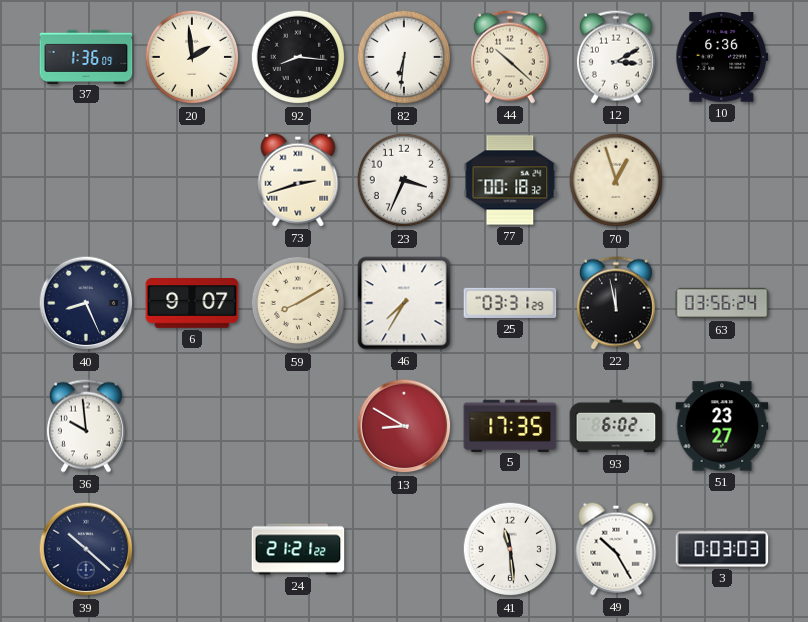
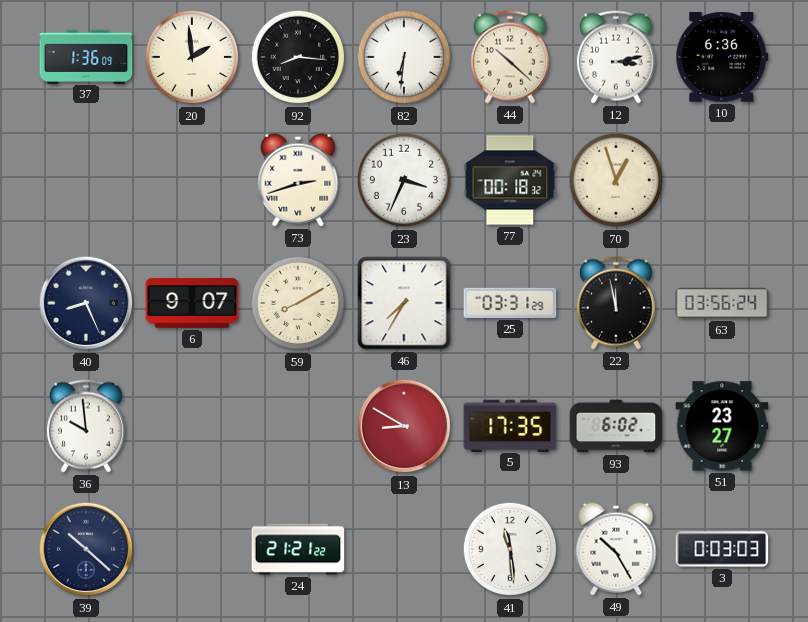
12: 3:10 -> 3:13 (616, 57)
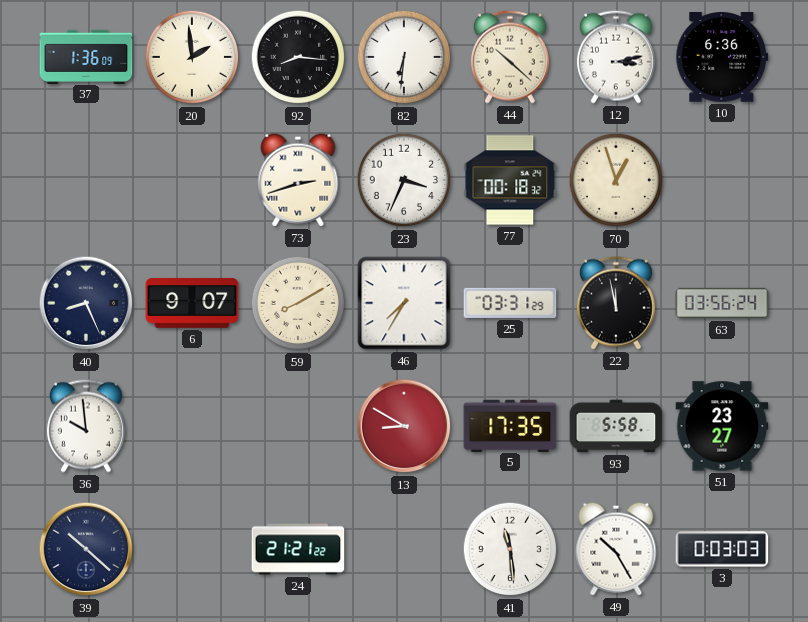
93: 6:02 -> 5:58 (616, 426)
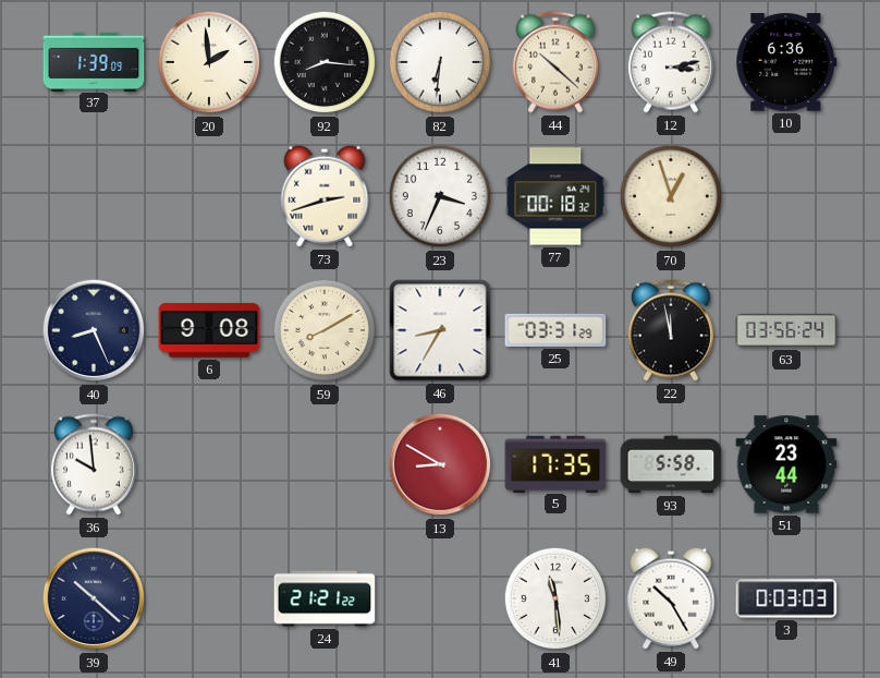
37: 1:36 -> 1:39 (94, 61)
6: 9:07 -> 9:08 (209, 330)
46: 7:35 -> 8:35 (440, 330)
51: 23:27 -> 23:44 (786, 464)
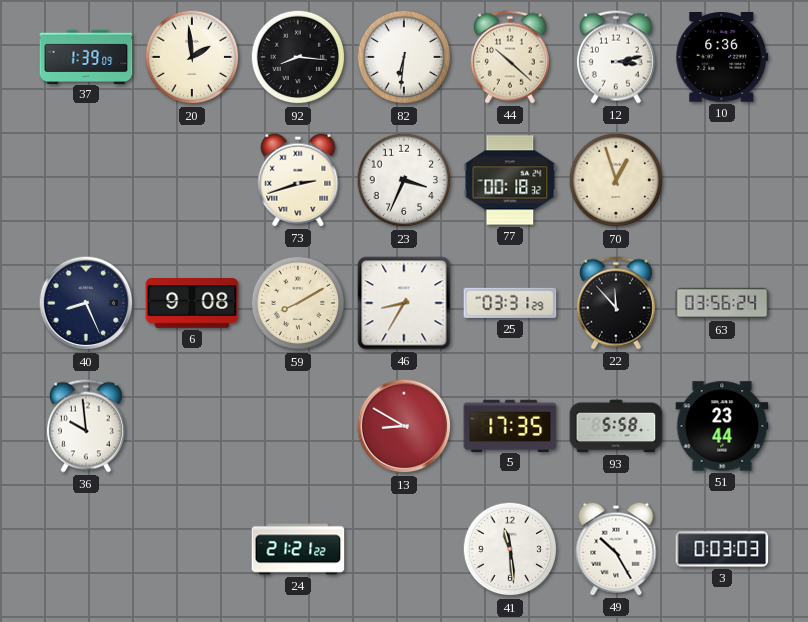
22: 11:58 -> 11:53 (616, 303)
39: 10:22 -> none (94, 598)
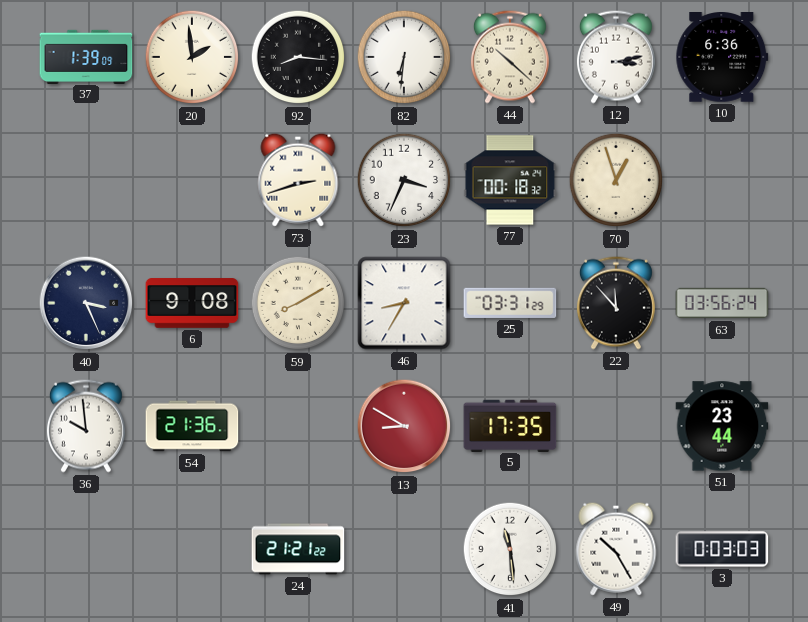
40: 8:26 -> 3:26 (86, 303)
54: none -> 21:36 (192, 426)
93: 5:58 -> none (616, 426)
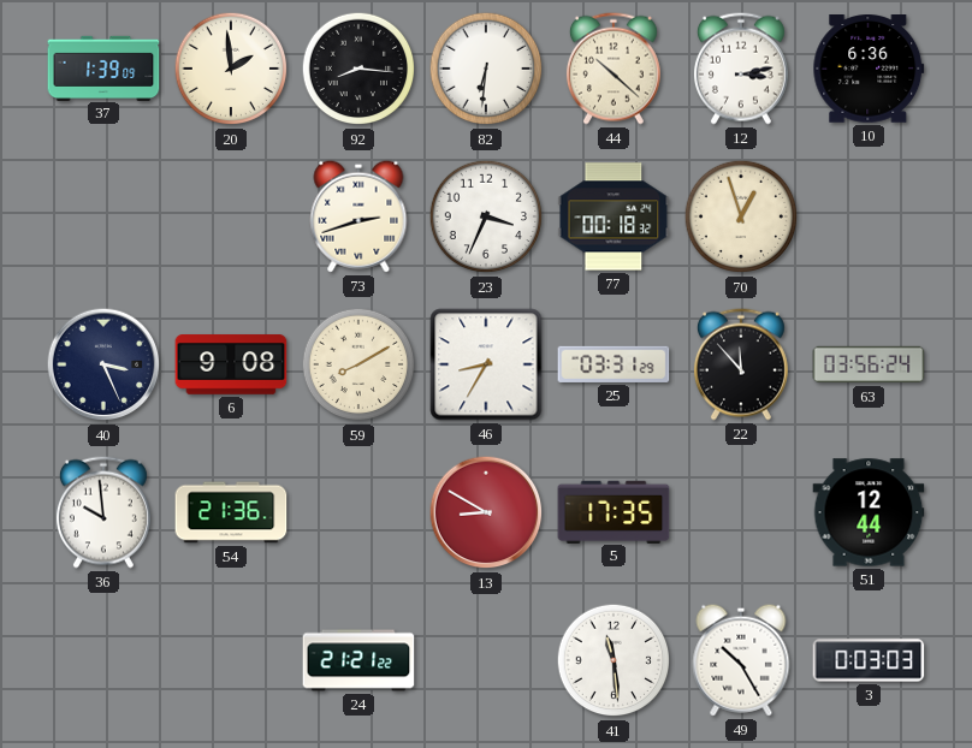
51: 23:44 -> 12:44 (869, 512)
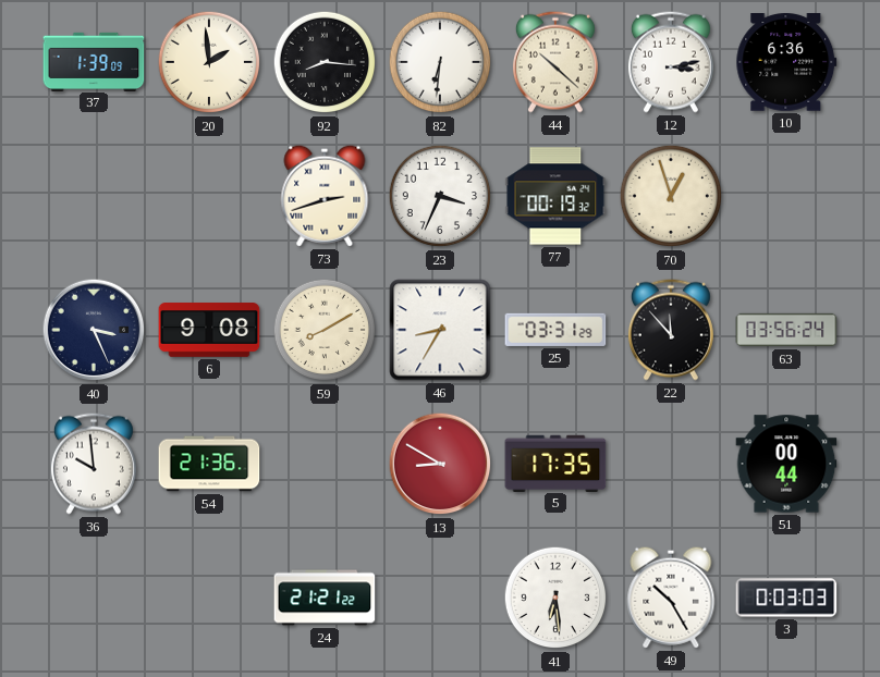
77: 00:18 -> 00:19 (555, 196)
51: 12:44 -> 00:44 (786, 464)
41: 11:29 -> 6:29 (555, 598)
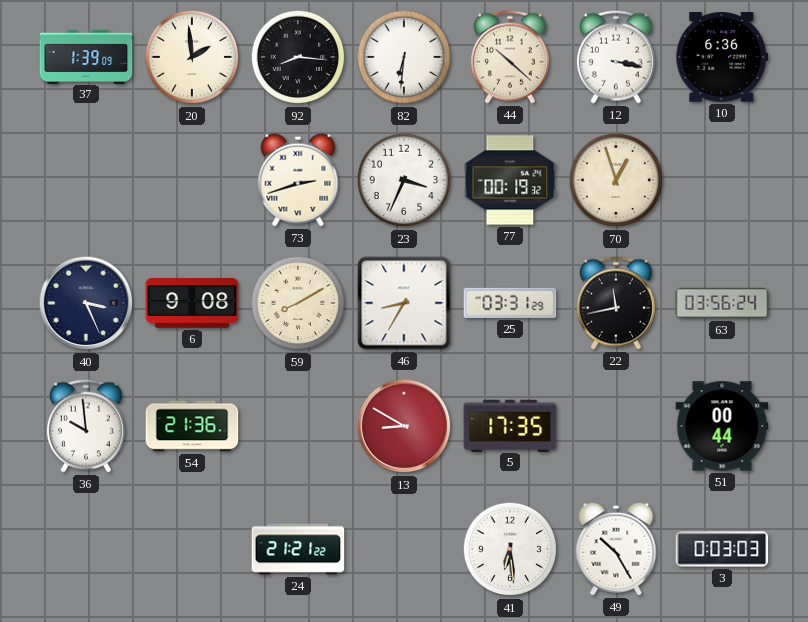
12: 3:13 -> 3:17 (616, 57)
22: 11:53 -> 11:43 (616, 303)
